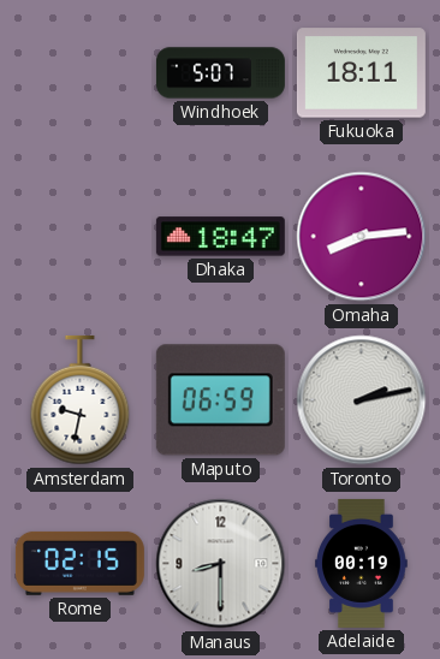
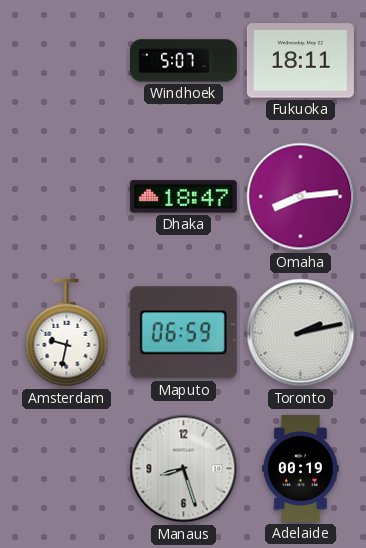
Rome: 02:15 -> none (79, 563)
Manaus: 8:30 -> 8:27 (184, 469)
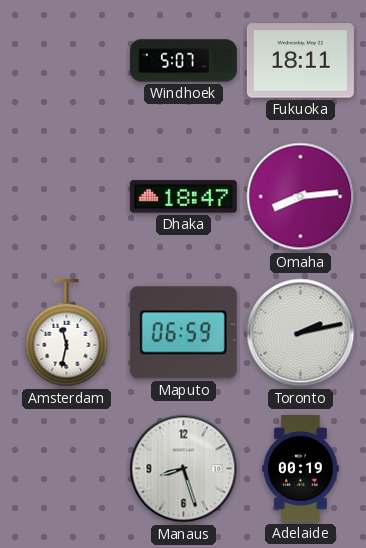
Amsterdam: 9:32 -> 11:32 (67, 333)
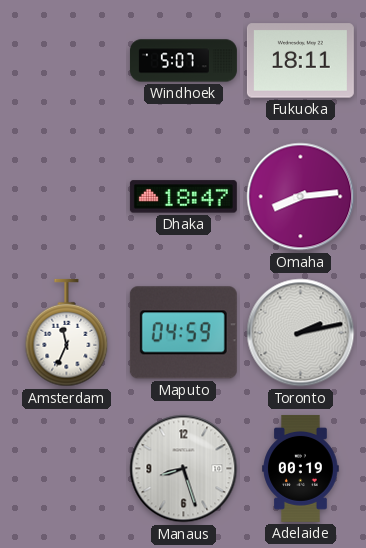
Amsterdam: 11:32 -> 11:34 (67, 333)
Maputo: 06:59 -> 04:59 (183, 333)
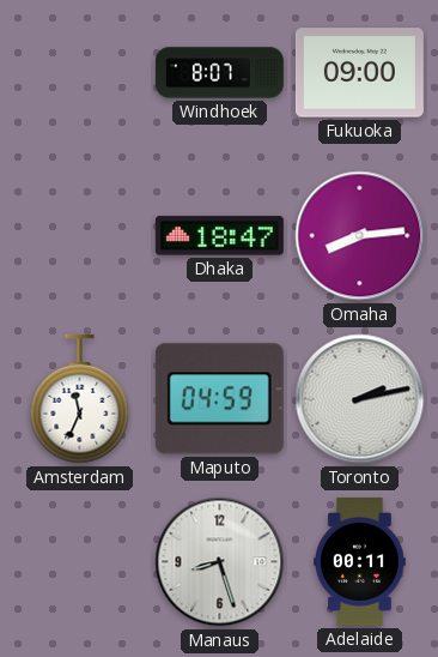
Windhoek: 5:07 -> 8:07 (219, 73)
Fukuoka: 18:11 -> 09:00 (359, 73)
Adelaide: 00:19 -> 00:11 (360, 561)
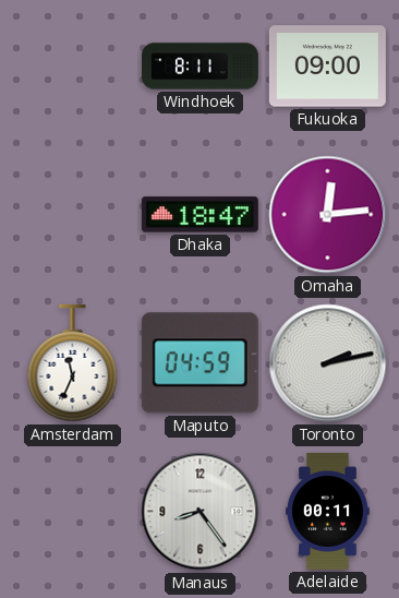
Windhoek: 8:07 -> 8:11 (199, 67)
Omaha: 8:14 -> 12:14 (328, 215)
Manaus: 8:27 -> 8:24 (201, 512)
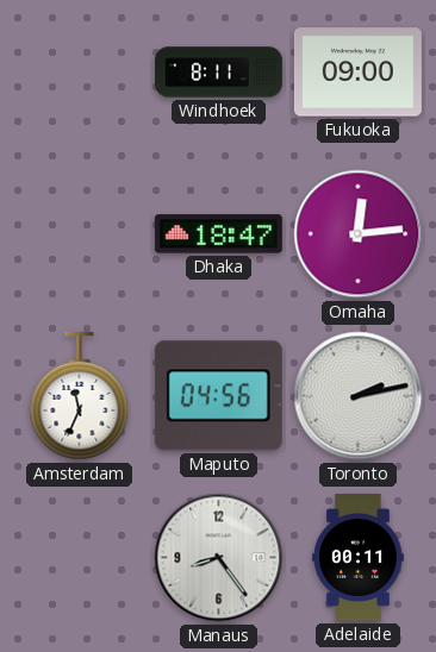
Maputo: 04:59 -> 04:56 (218, 396)
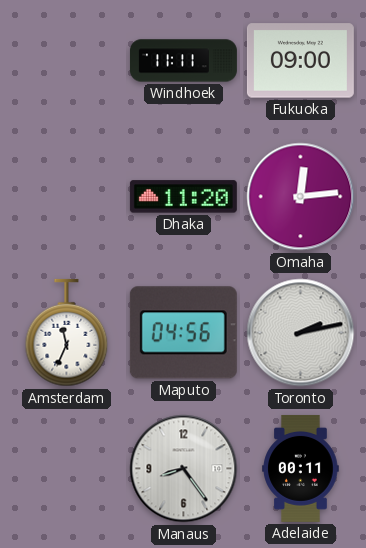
Windhoek: 8:11 -> 11:11 (183, 61)
Dhaka: 18:47 -> 11:20 (183, 197)
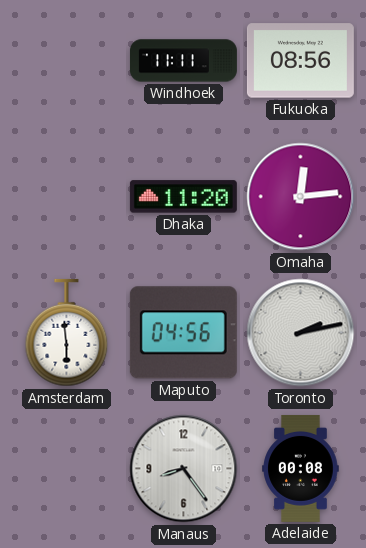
Fukuoka: 09:00 -> 08:56 (300, 61)
Amsterdam: 11:34 -> 5:59 (67, 333)
Adelaide: 00:11 -> 00:08 (301, 468)
